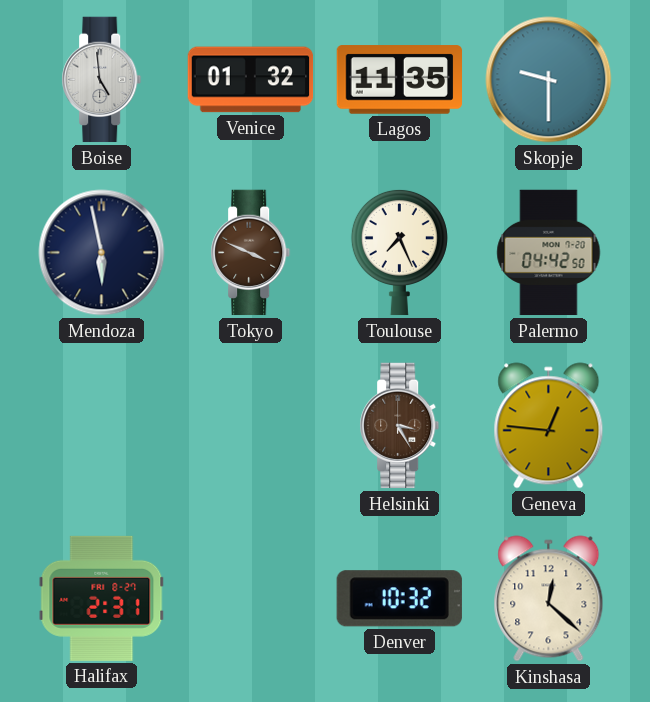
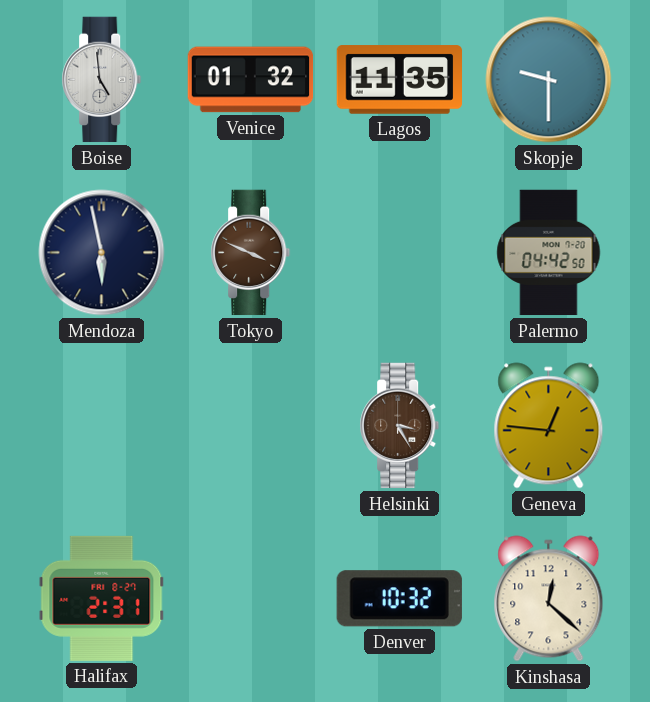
Toulouse: 7:26 -> none (399, 252)
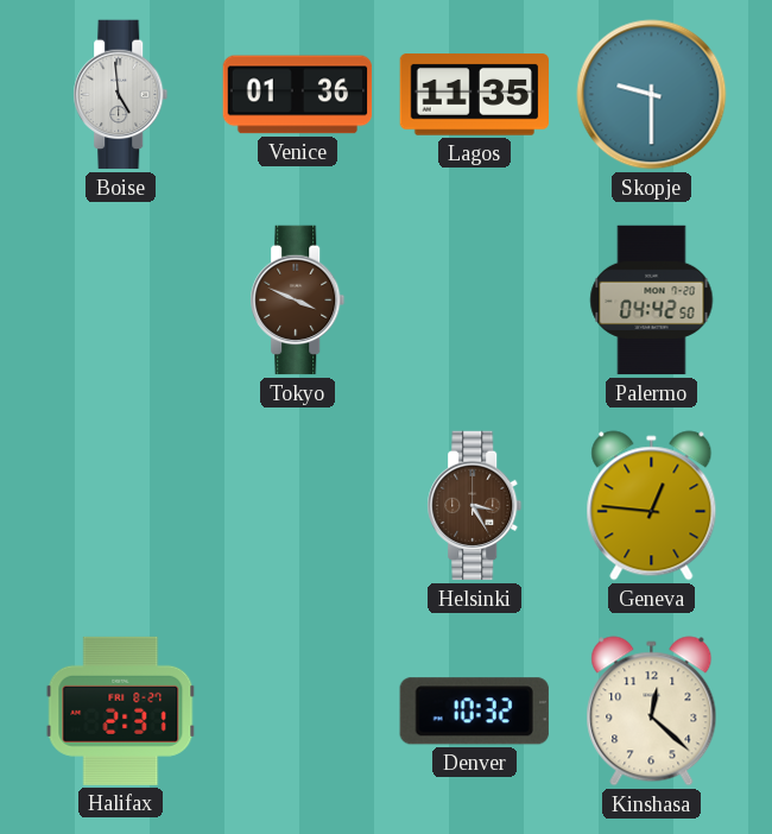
Venice: 01:32 -> 01:36 (298, 95)
Mendoza: 5:58 -> none (102, 253)
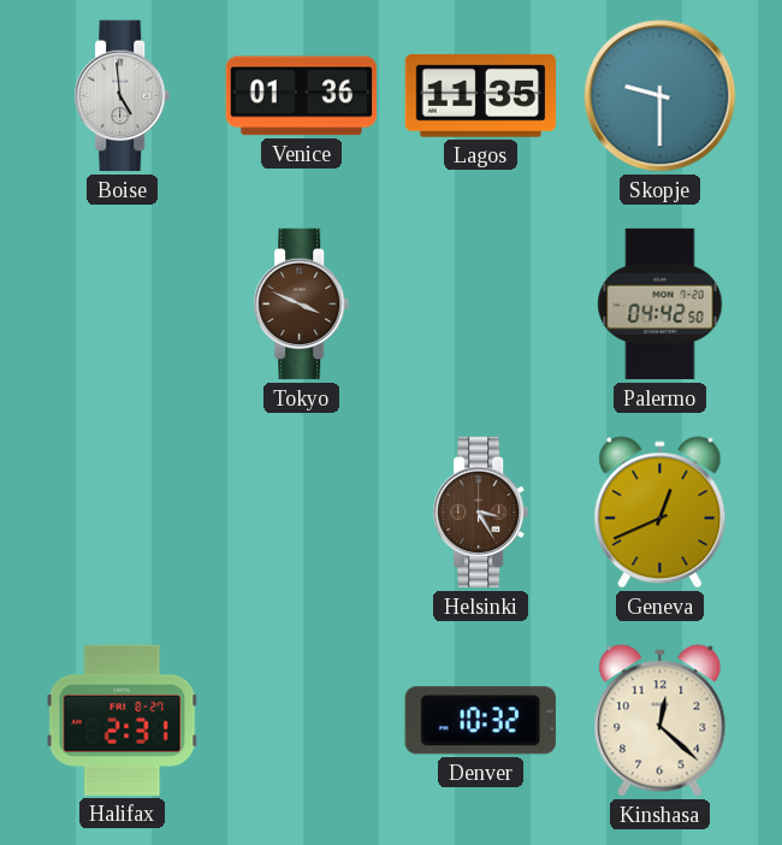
Geneva: 12:46 -> 12:41 (660, 513)
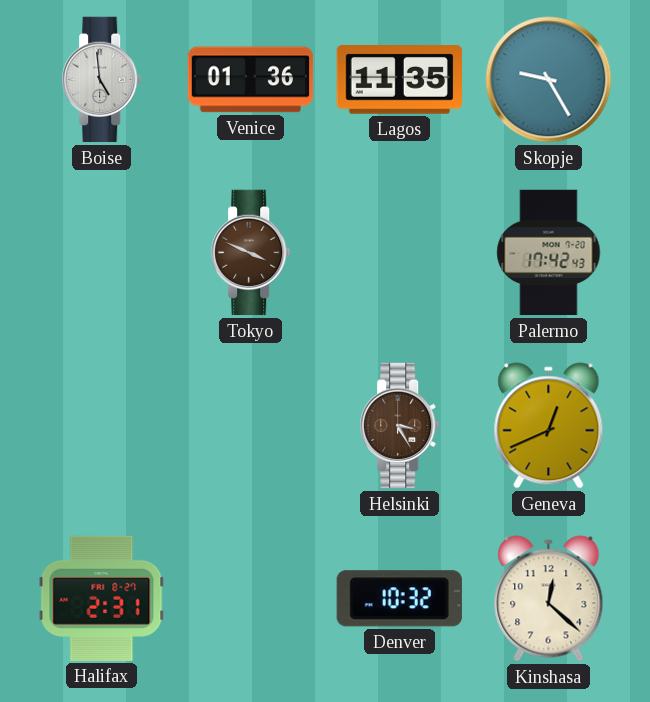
Skopje: 9:30 -> 9:25 (549, 80)
Palermo: 04:42 -> 17:42 (549, 253)
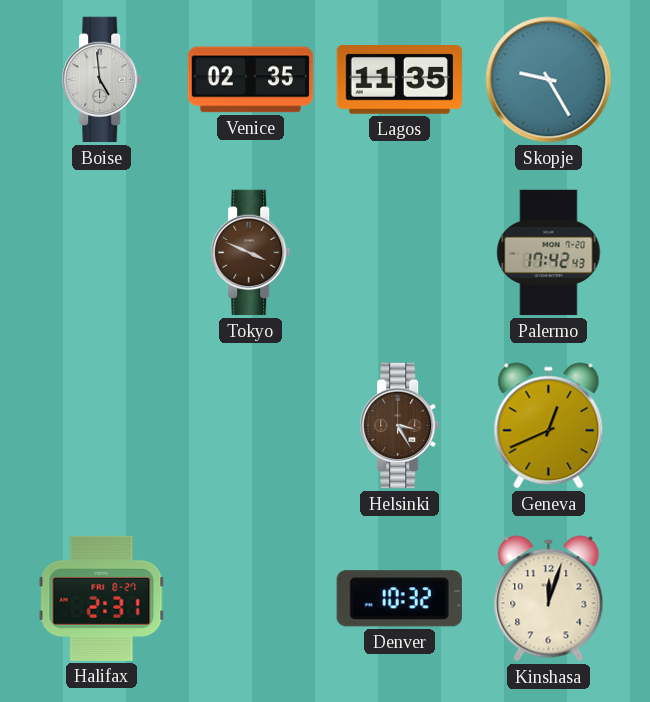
Venice: 01:36 -> 02:35 (251, 80)
Kinshasa: 12:22 -> 12:03 (549, 599)
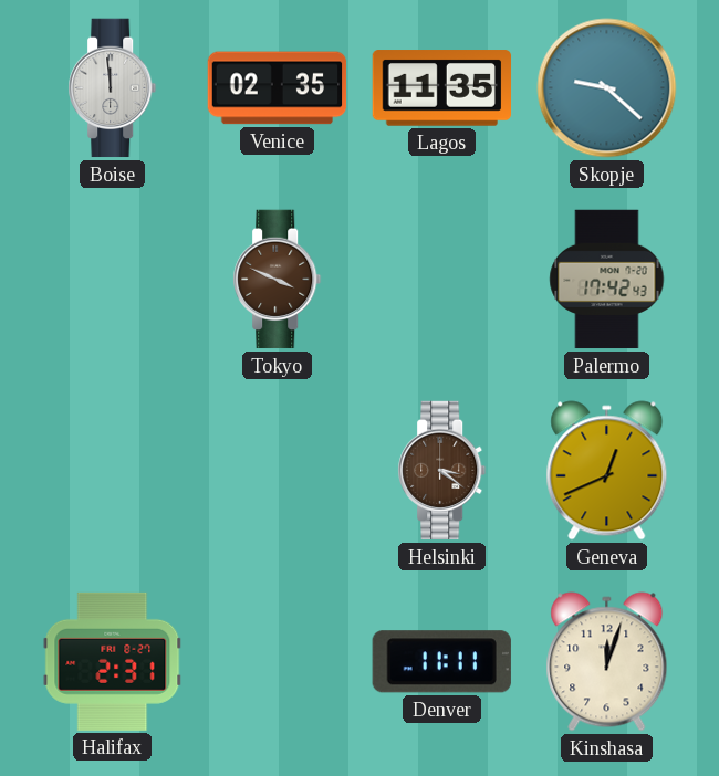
Boise: 4:59 -> 11:59 (113, 88)
Skopje: 9:25 -> 9:22 (607, 88)
Helsinki: 3:25 -> 3:21 (442, 471)
Denver: 10:32 -> 11:11 (441, 662)
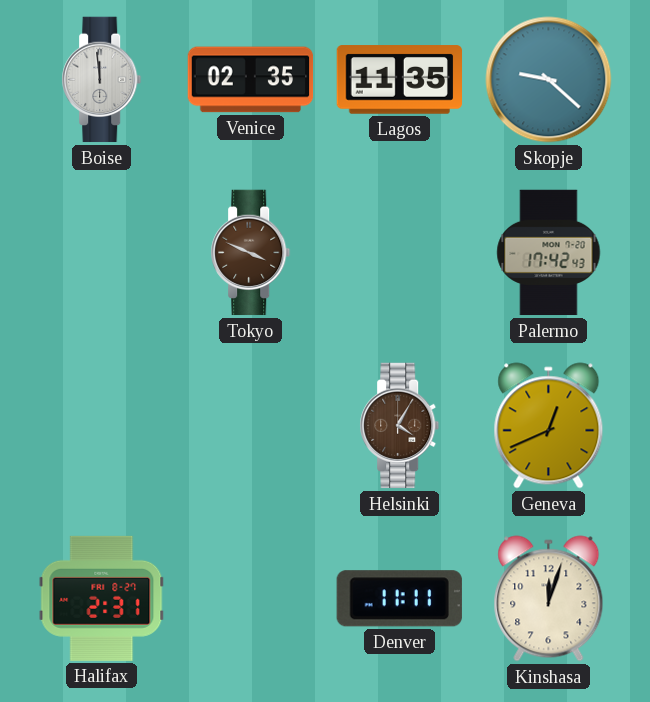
Helsinki: 3:21 -> 4:05 (400, 426)
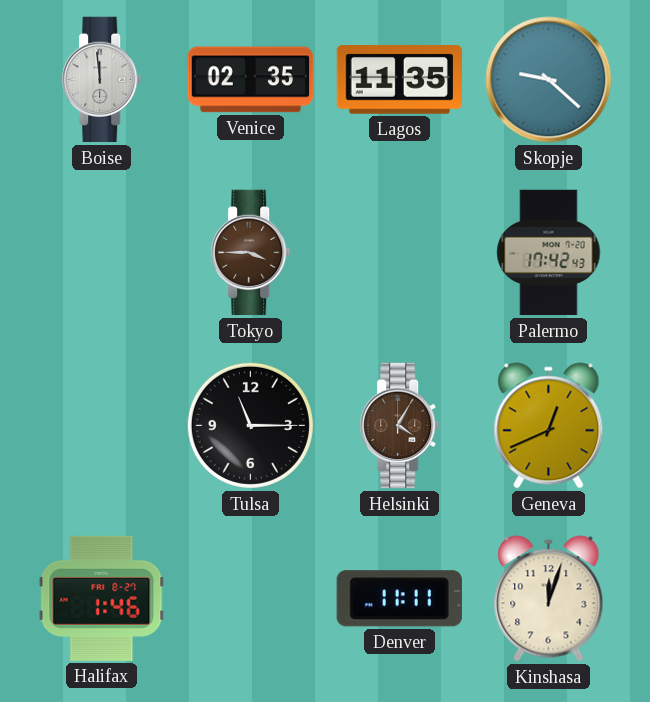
Tokyo: 3:49 -> 3:45 (251, 253)
Tulsa: none -> 11:15 (250, 425)
Halifax: 2:31 -> 1:46 (102, 598)
